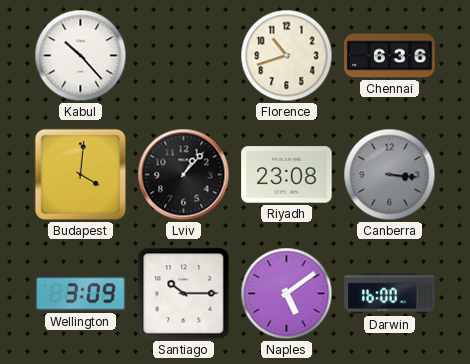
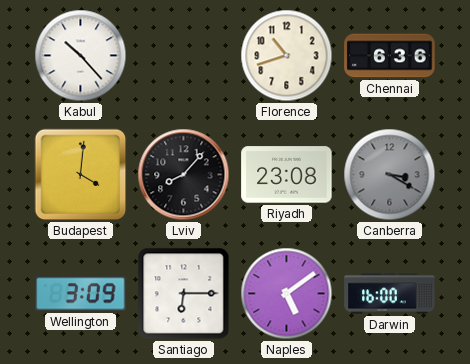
Lviv: 1:07 -> 8:07 (184, 175)
Canberra: 3:16 -> 3:20 (390, 175)
Santiago: 10:15 -> 6:15 (184, 294)
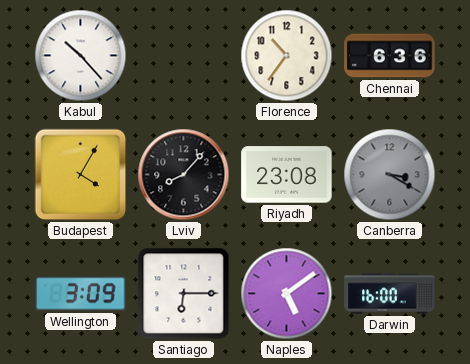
Florence: 10:42 -> 10:36 (287, 56)
Budapest: 4:01 -> 4:05 (81, 175)
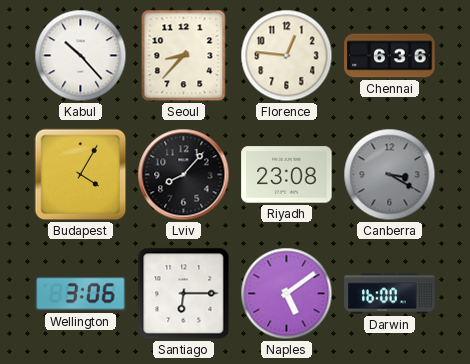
Seoul: none -> 8:37 (184, 56)
Florence: 10:36 -> 12:46 (287, 56)
Wellington: 3:09 -> 3:06 (81, 294)
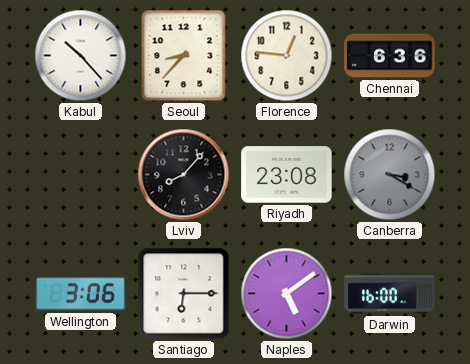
Budapest: 4:05 -> none (81, 175)
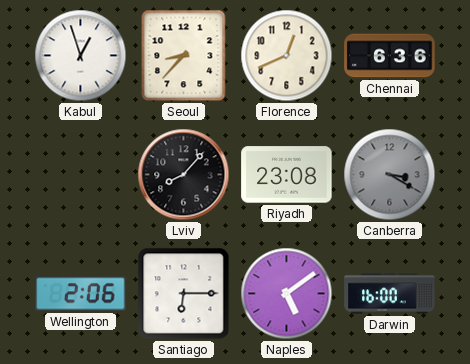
Kabul: 10:23 -> 12:57 (81, 56)
Florence: 12:46 -> 12:41 (287, 56)
Wellington: 3:06 -> 2:06 (81, 294)
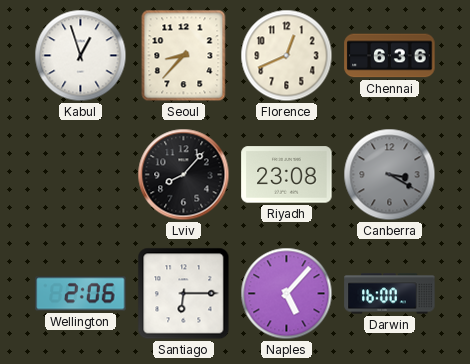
Naples: 5:09 -> 5:07 (287, 294)
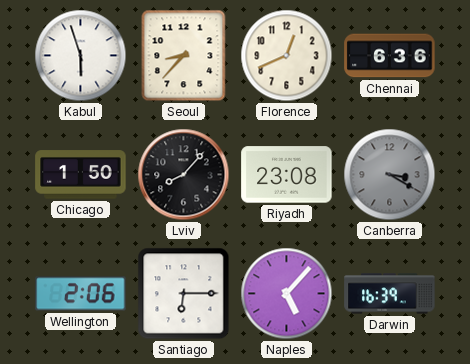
Kabul: 12:57 -> 5:57 (81, 56)
Chicago: none -> 1:50 (81, 175)
Darwin: 16:00 -> 16:39 (390, 294)
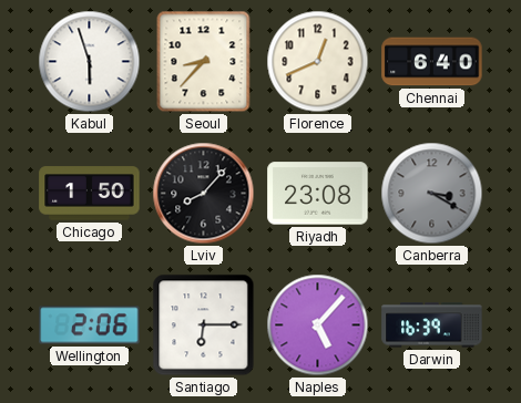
Chennai: 6:36 -> 6:40 (432, 62)
